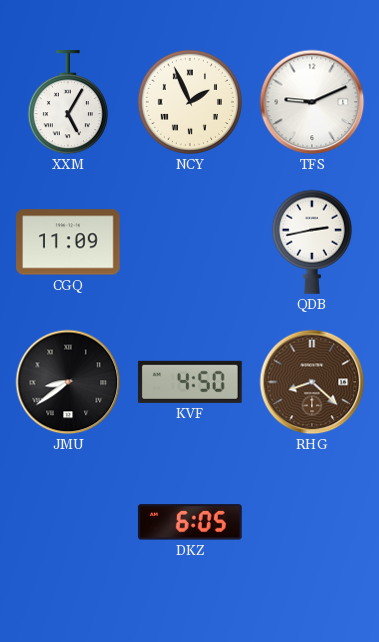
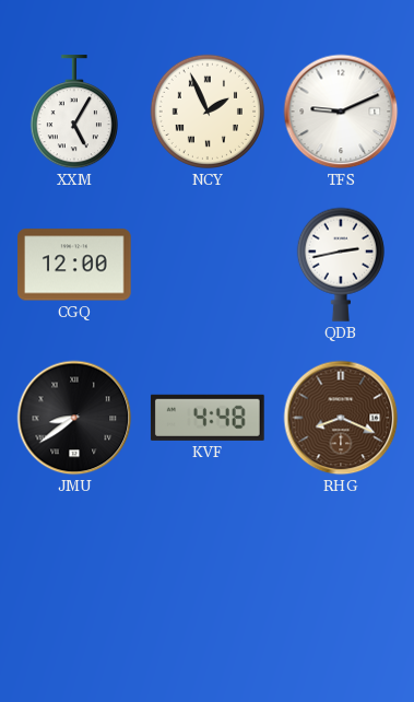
CGQ: 11:09 -> 12:00 (75, 265)
KVF: 4:50 -> 4:48 (208, 418)
RHG: 8:22 -> 8:19 (341, 418)
DKZ: 6:05 -> none (190, 522)
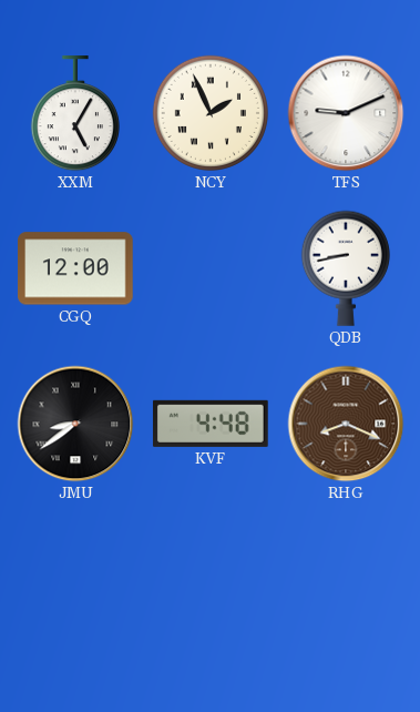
QDB: 2:43 -> 8:43 (346, 268)
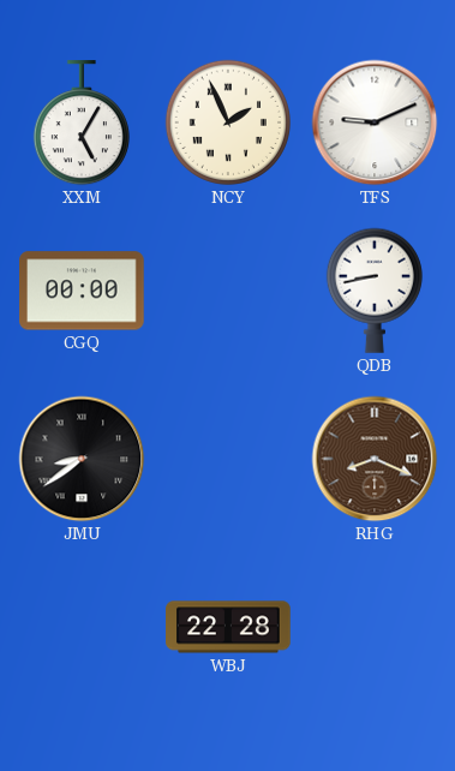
CGQ: 12:00 -> 00:00 (83, 291)
KVF: 4:48 -> none (211, 424)
WBJ: none -> 22:28 (228, 627)
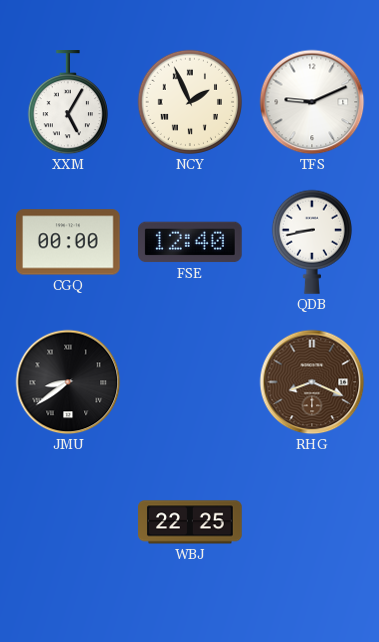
FSE: none -> 12:40 (191, 242)
WBJ: 22:28 -> 22:25 (190, 522)
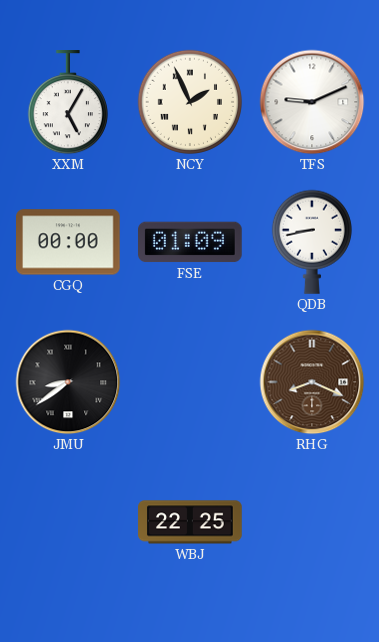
FSE: 12:40 -> 01:09 (191, 242)
